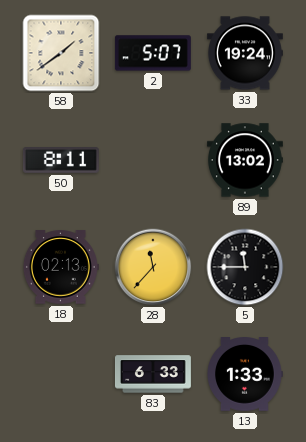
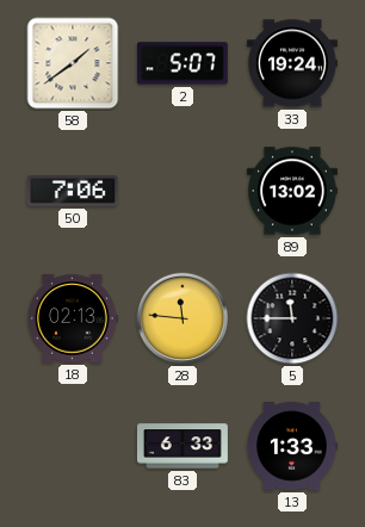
50: 8:11 -> 7:06 (73, 192)
28: 11:37 -> 11:46 (182, 318)
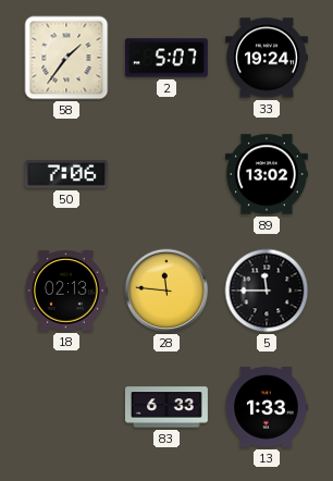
58: 1:39 -> 1:36 (66, 58)
